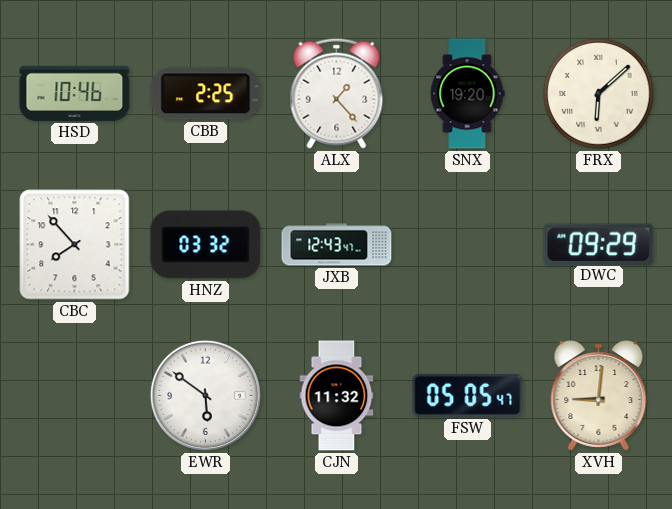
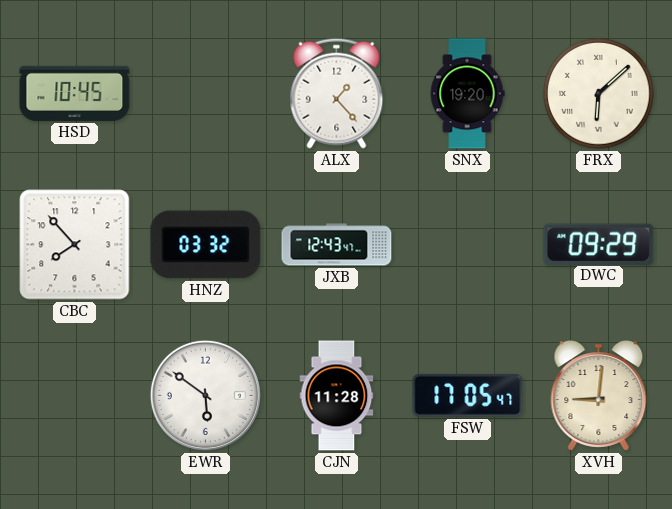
HSD: 10:46 -> 10:45 (75, 93)
CBB: 2:25 -> none (206, 94)
CJN: 11:32 -> 11:28 (337, 396)
FSW: 05:05 -> 17:05 (468, 395)
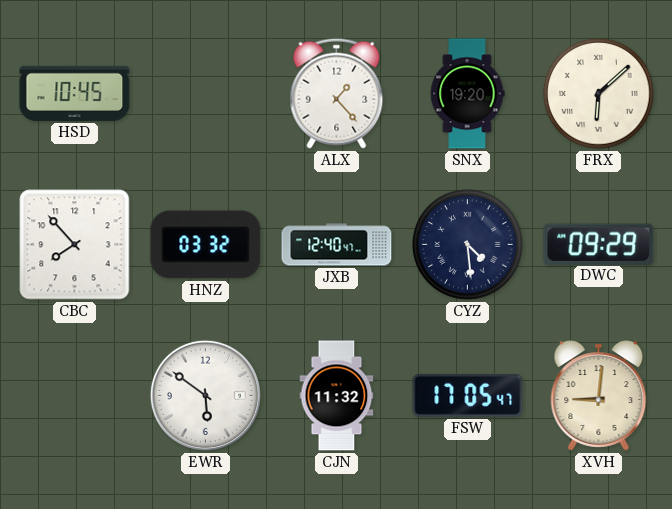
JXB: 12:43 -> 12:40 (337, 245)
CYZ: none -> 4:29 (468, 245)
CJN: 11:28 -> 11:32 (337, 396)
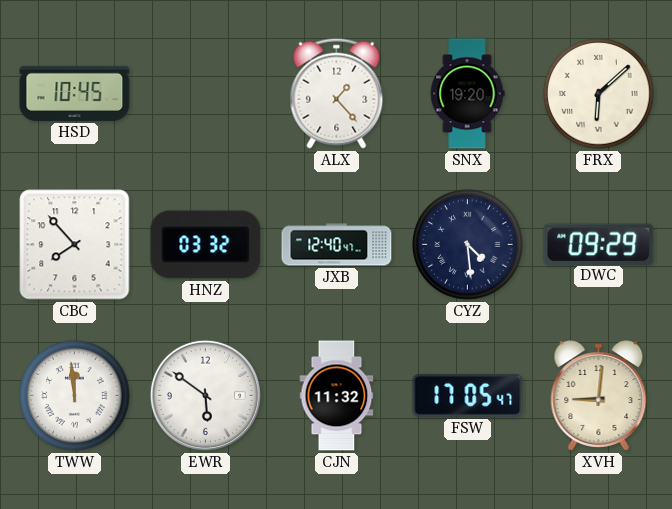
TWW: none -> 11:59 (75, 396)
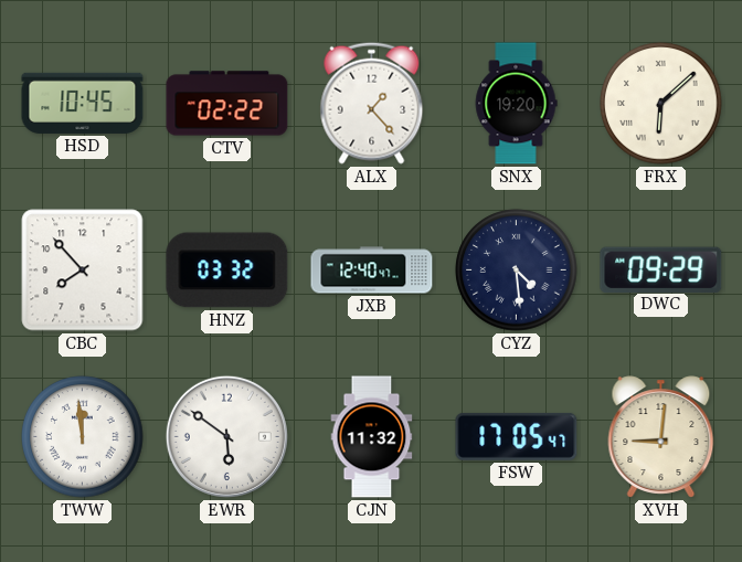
CTV: none -> 02:22 (227, 104)
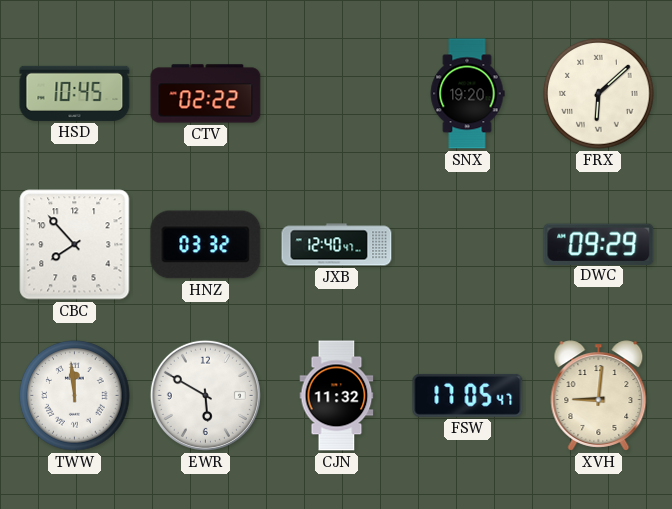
ALX: 1:23 -> none (372, 103)
CYZ: 4:29 -> none (517, 271)
EWR: 5:51 -> 5:50 (205, 395)
